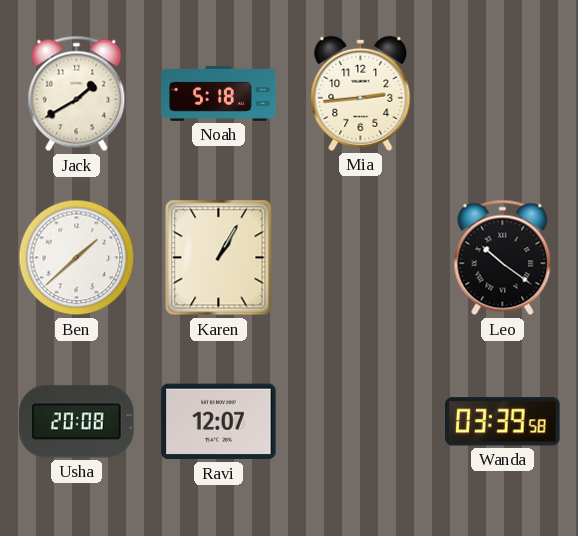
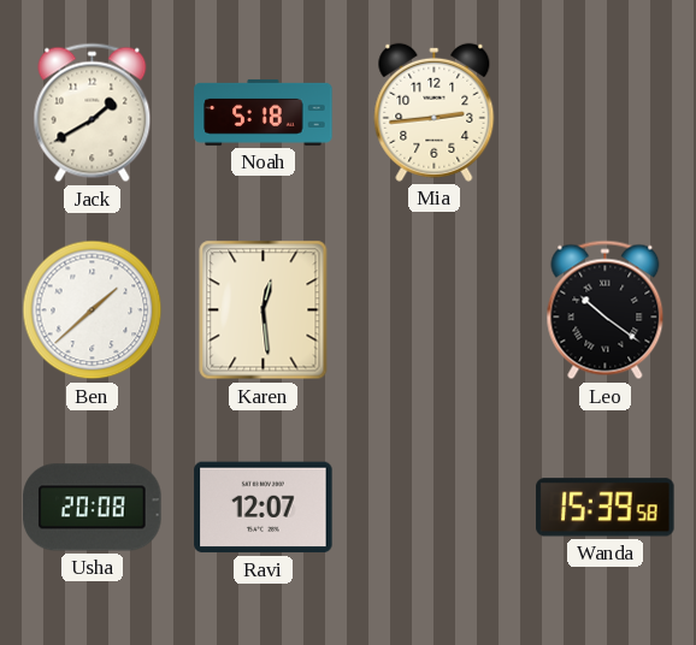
Karen: 1:05 -> 12:29 (264, 310)
Wanda: 03:39 -> 15:39 (606, 508)
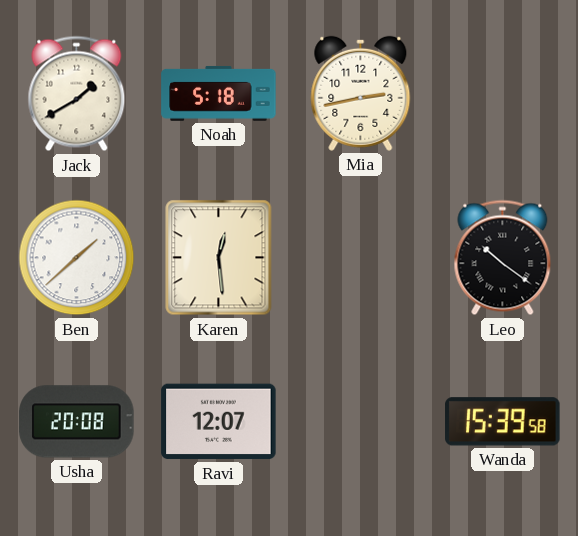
Mia: 2:44 -> 2:43 (361, 93)
